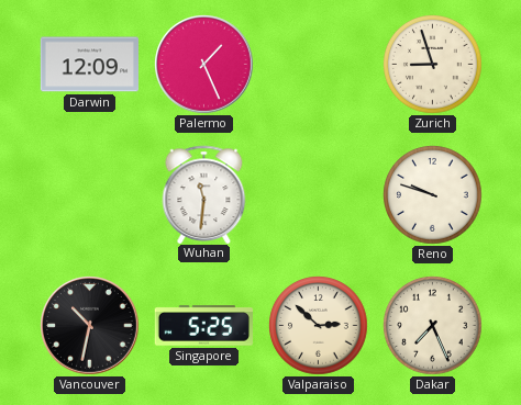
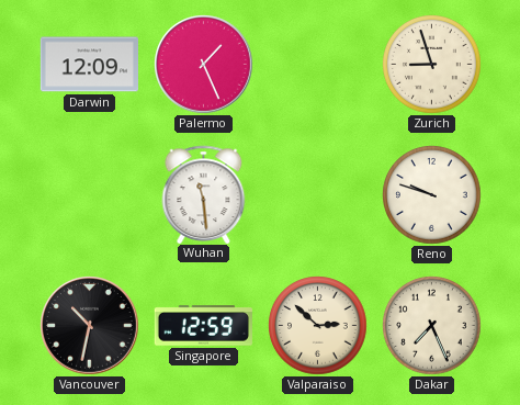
Wuhan: 11:31 -> 11:29 (204, 194)
Singapore: 5:25 -> 12:59 (203, 326)
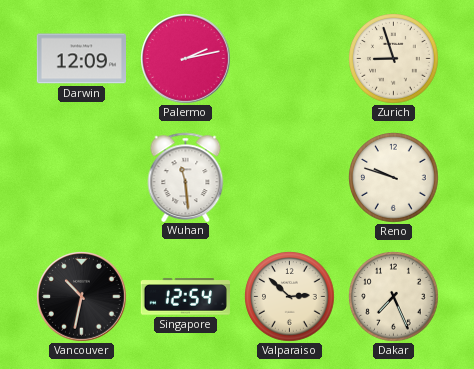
Palermo: 1:26 -> 2:13 (186, 59)
Singapore: 12:59 -> 12:54 (185, 297)
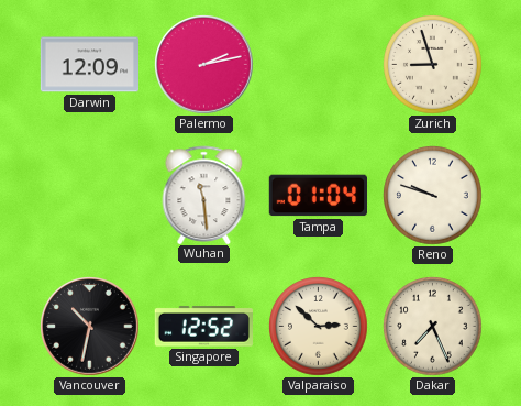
Tampa: none -> 01:04 (318, 196)
Singapore: 12:54 -> 12:52 (203, 327)
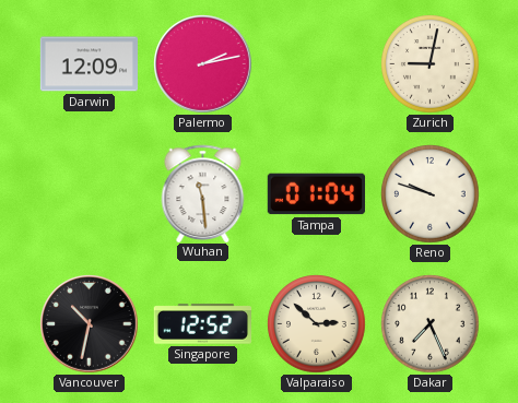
Zurich: 8:57 -> 9:02 (431, 64)
